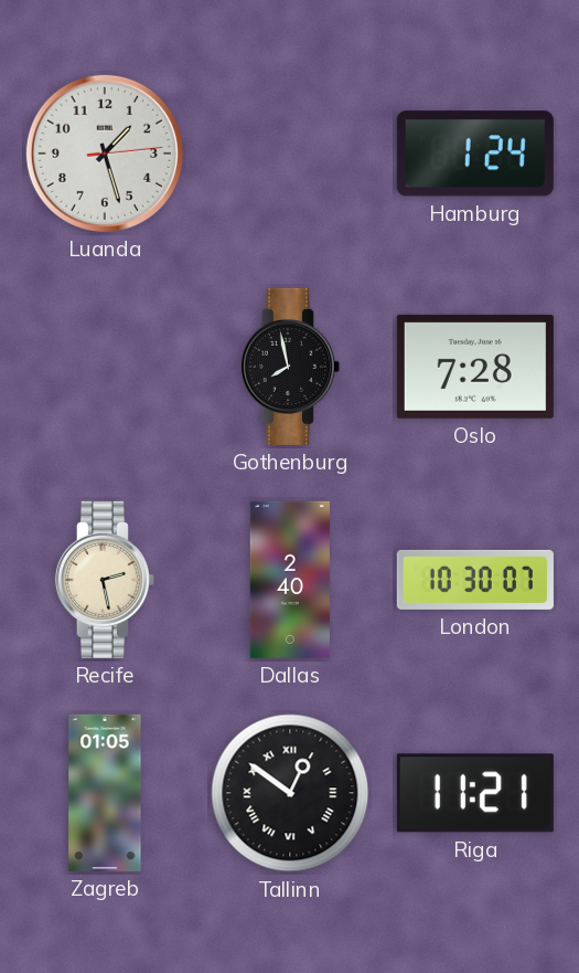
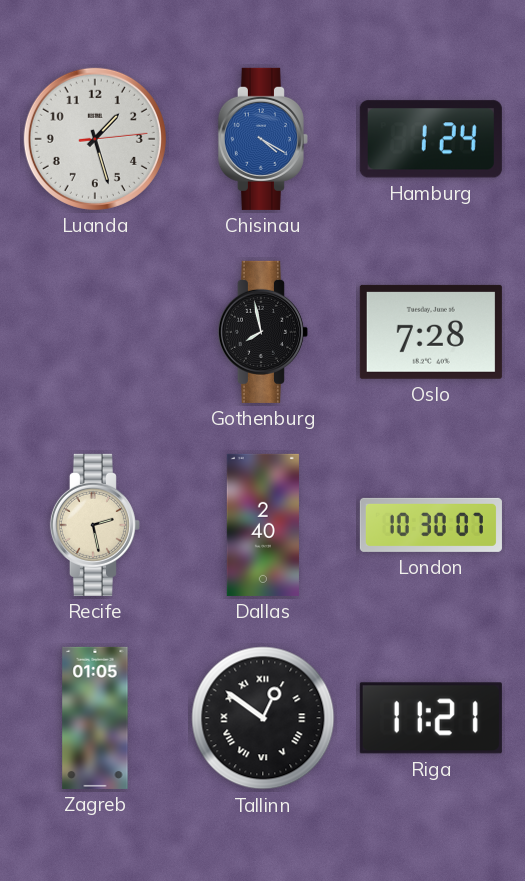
Chisinau: none -> 4:20 (263, 139)
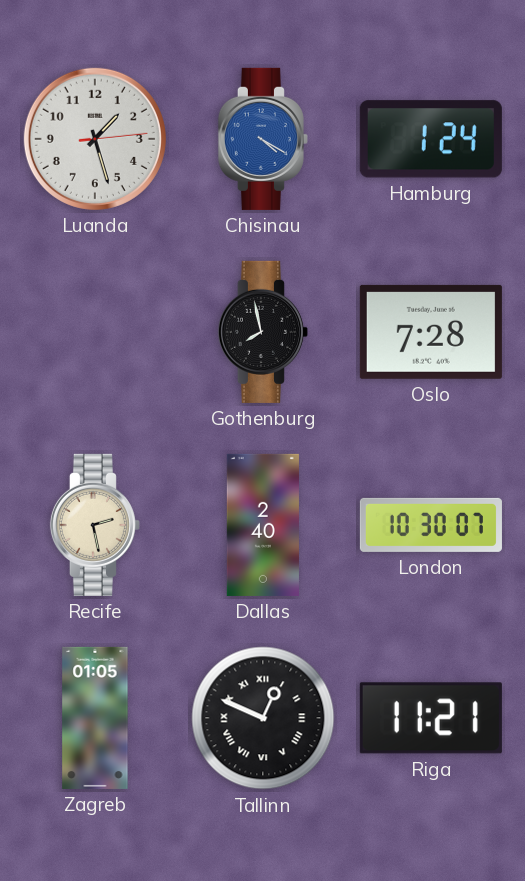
Tallinn: 12:51 -> 12:49 (263, 718)
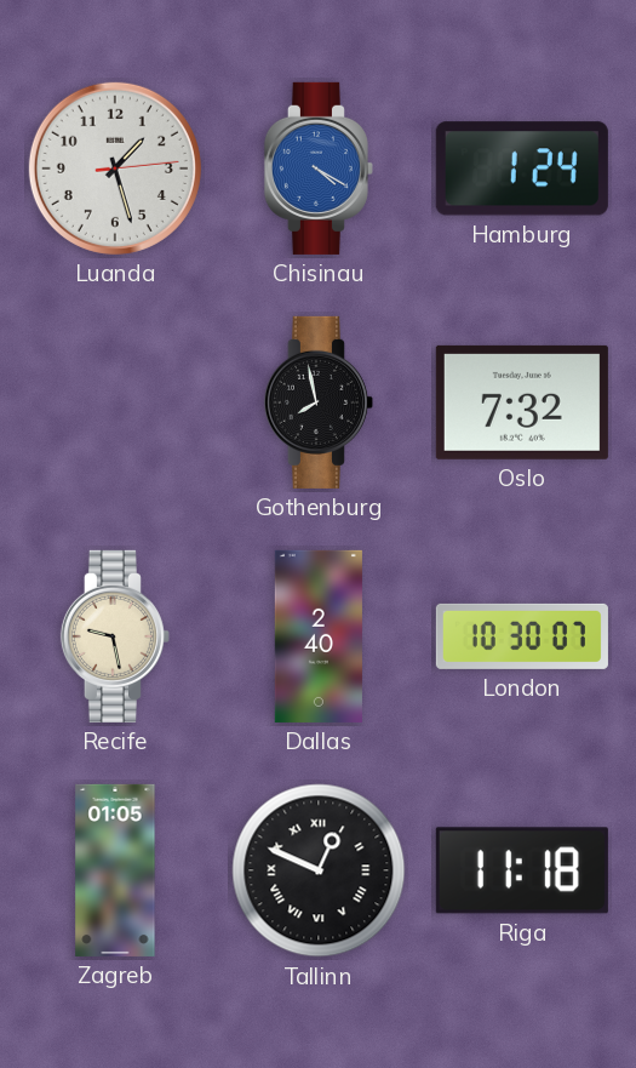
Oslo: 7:28 -> 7:32 (522, 402)
Recife: 2:28 -> 9:28 (115, 636)
Riga: 11:21 -> 11:18 (522, 870)
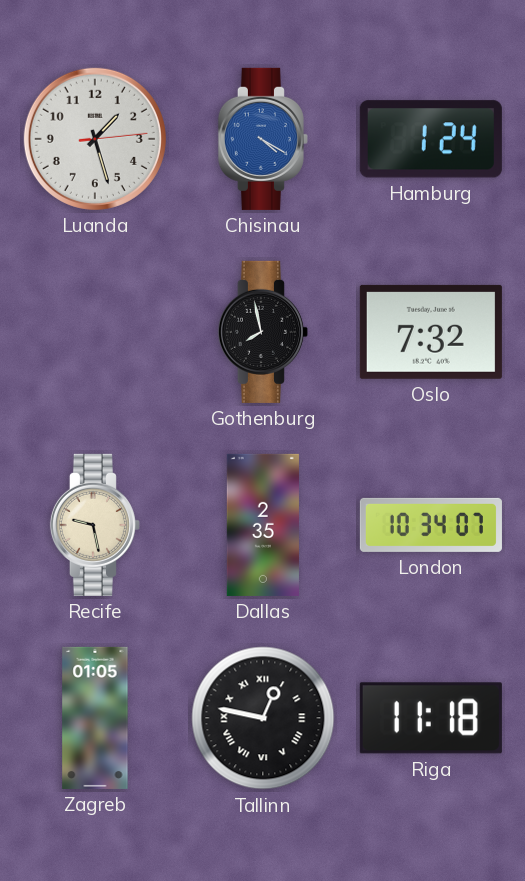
Dallas: 2:40 -> 2:35 (263, 525)
London: 10:30 -> 10:34 (431, 525)
Tallinn: 12:49 -> 12:47 (263, 718)
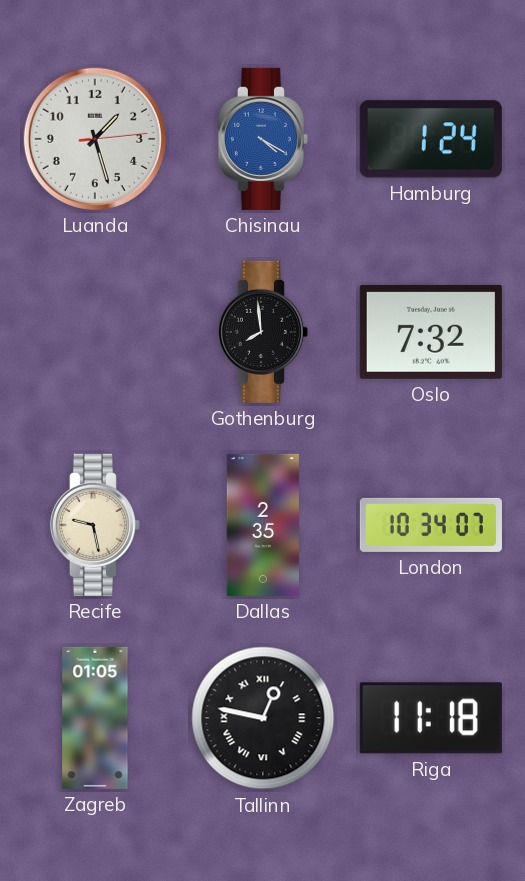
Gothenburg: 7:58 -> 7:59 (263, 332)
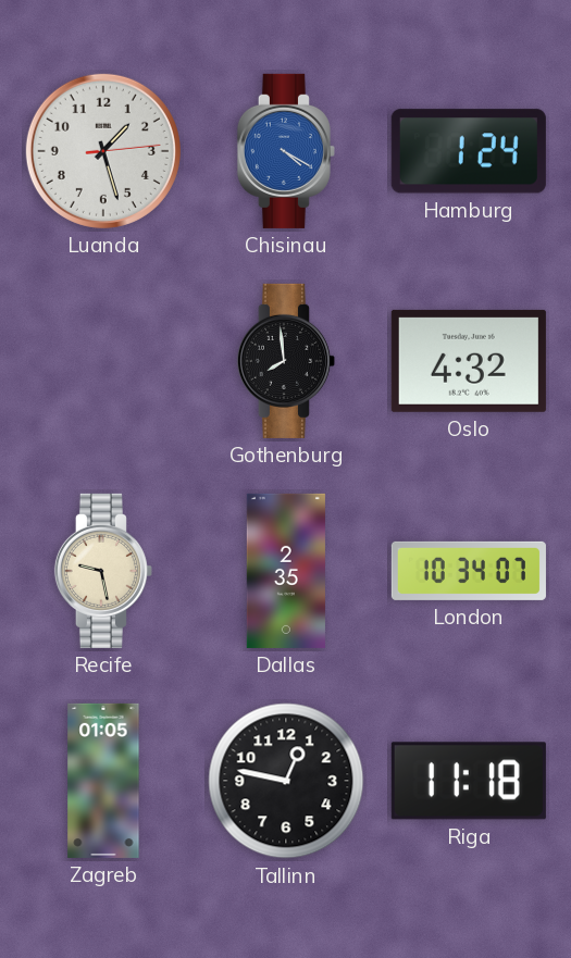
Oslo: 7:32 -> 4:32 (469, 361)
Tallinn numerals: Roman -> Arabic (286, 781)
